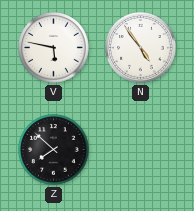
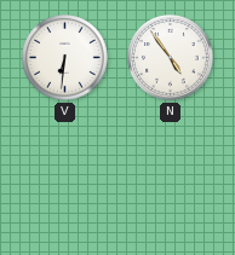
V: 5:47 -> 6:31 (65, 58)
Z: 7:52 -> none (54, 150)
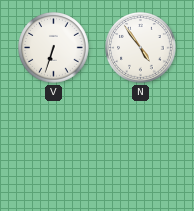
V: 6:31 -> 6:33 (54, 48)
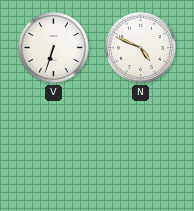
N: 4:54 -> 4:49 (141, 48)
